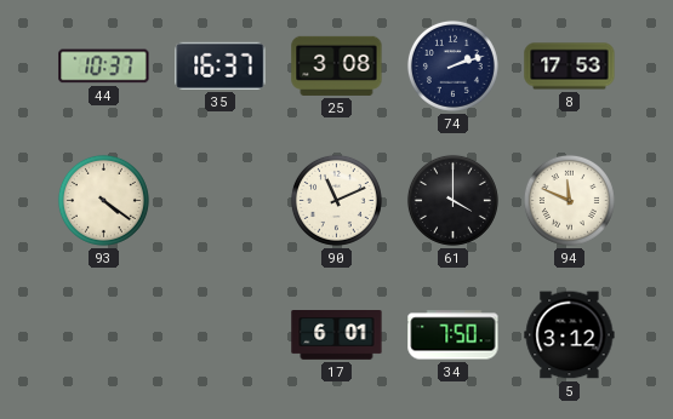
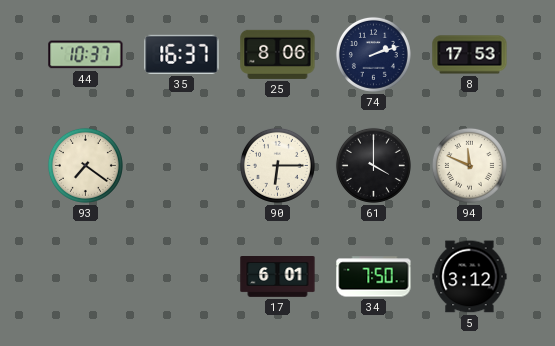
25: 3:08 -> 8:06 (278, 54)
93: 4:21 -> 7:21 (85, 165)
90: 11:11 -> 6:15 (277, 165)
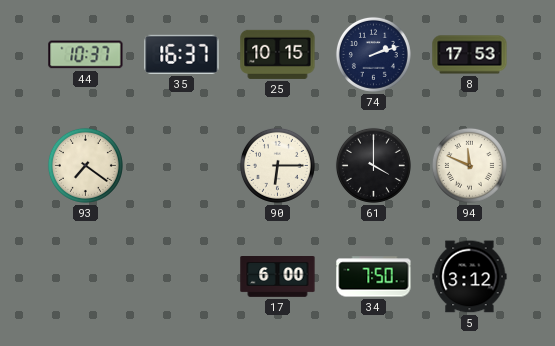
25: 8:06 -> 10:15 (278, 54)
17: 6:01 -> 6:00 (278, 277)
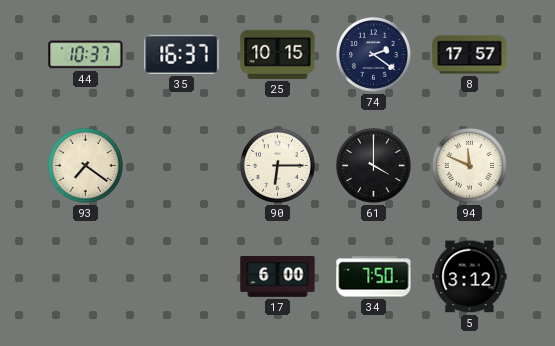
74: 2:12 -> 2:21 (373, 54)
8: 17:53 -> 17:57 (470, 55)
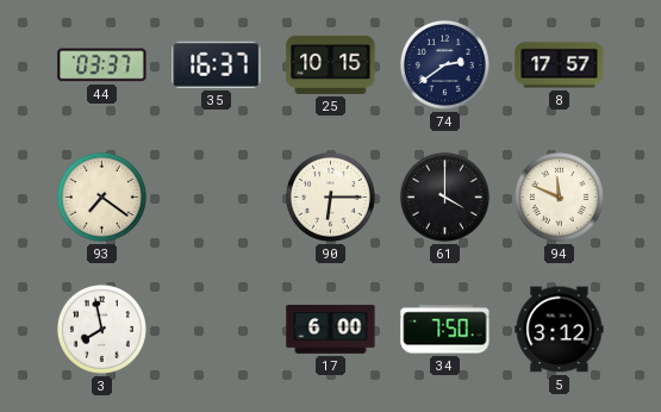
44: 10:37 -> 03:37 (102, 65)
74: 2:21 -> 2:39 (444, 64)
3: none -> 7:58 (101, 329)
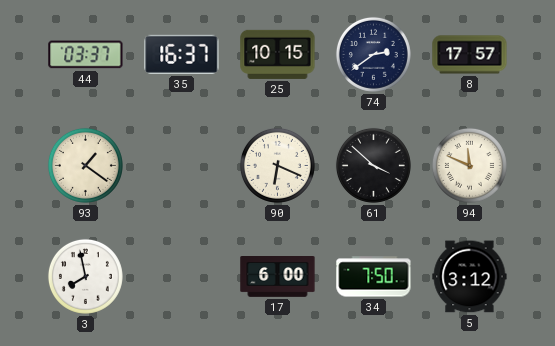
93: 7:21 -> 1:21 (85, 165)
90: 6:15 -> 6:19 (277, 165)
61: 4:00 -> 3:52 (373, 165)
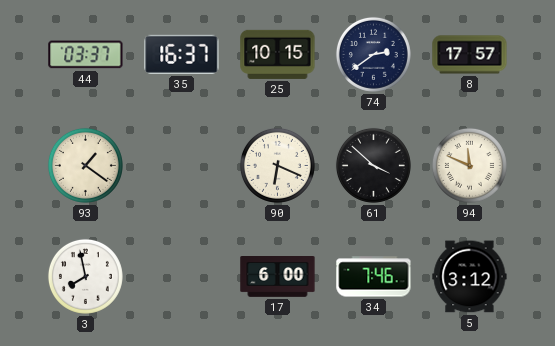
34: 7:50 -> 7:46 (374, 277)
